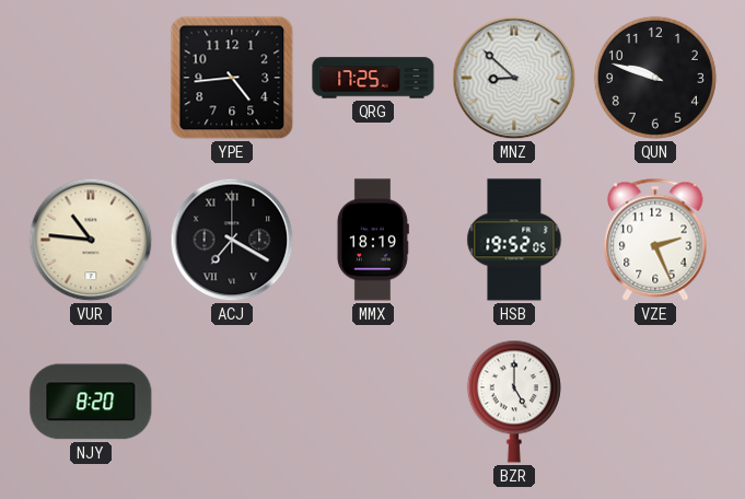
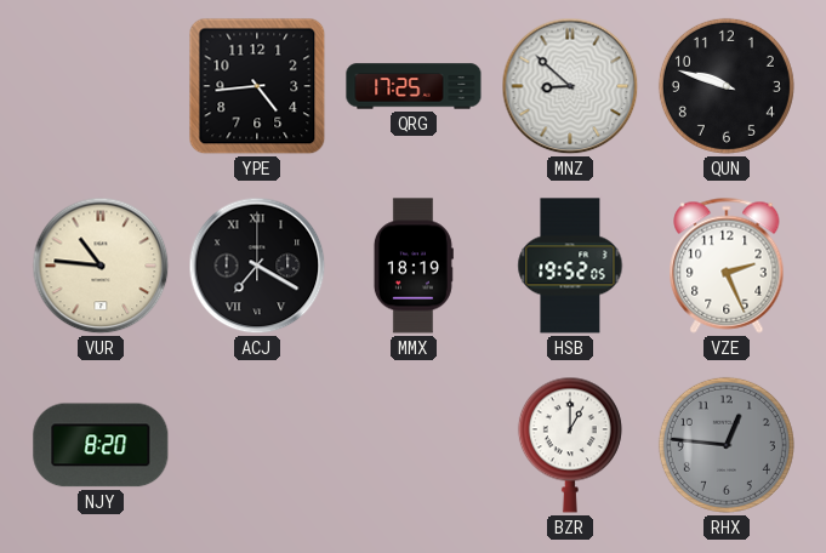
BZR: 5:00 -> 1:00 (570, 445)
RHX: none -> 12:46 (727, 445)
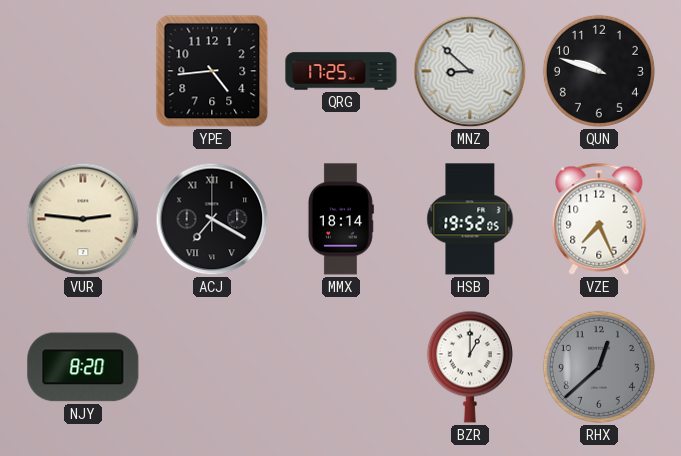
VUR: 10:46 -> 2:46 (83, 219)
MMX: 18:19 -> 18:14 (341, 219)
VZE: 2:26 -> 7:26 (599, 219)
RHX: 12:46 -> 12:38 (599, 367)
